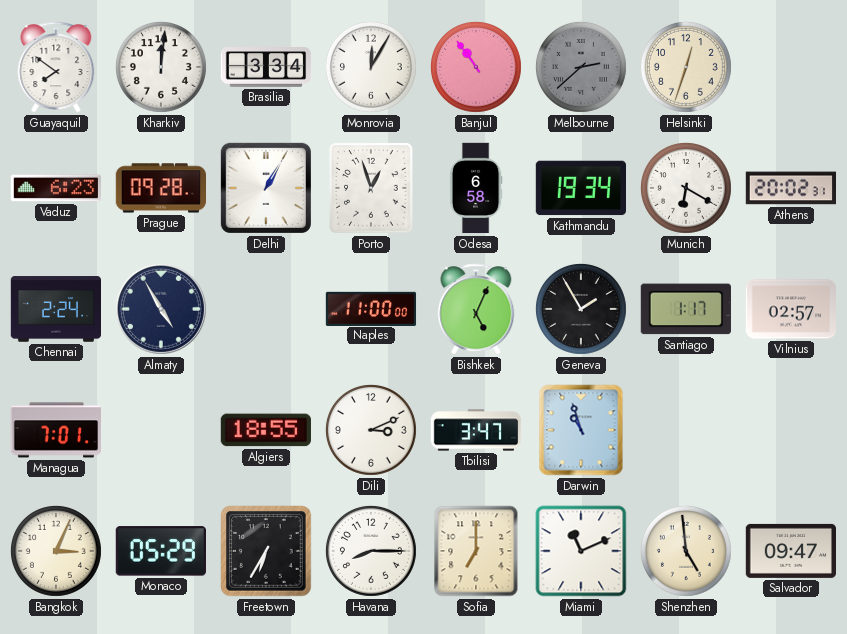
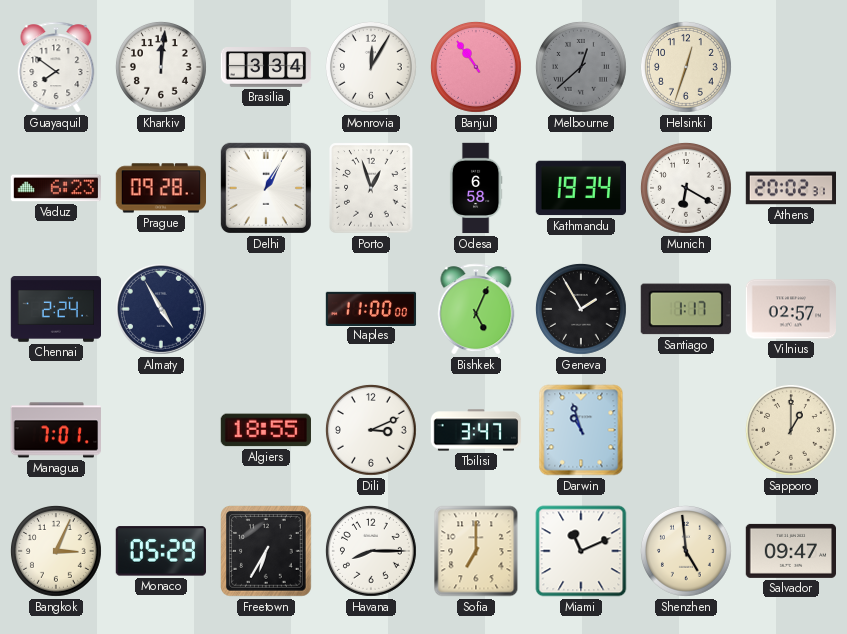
Melbourne: 2:38 -> 12:38 (582, 68)
Sapporo: none -> 1:00 (792, 431)
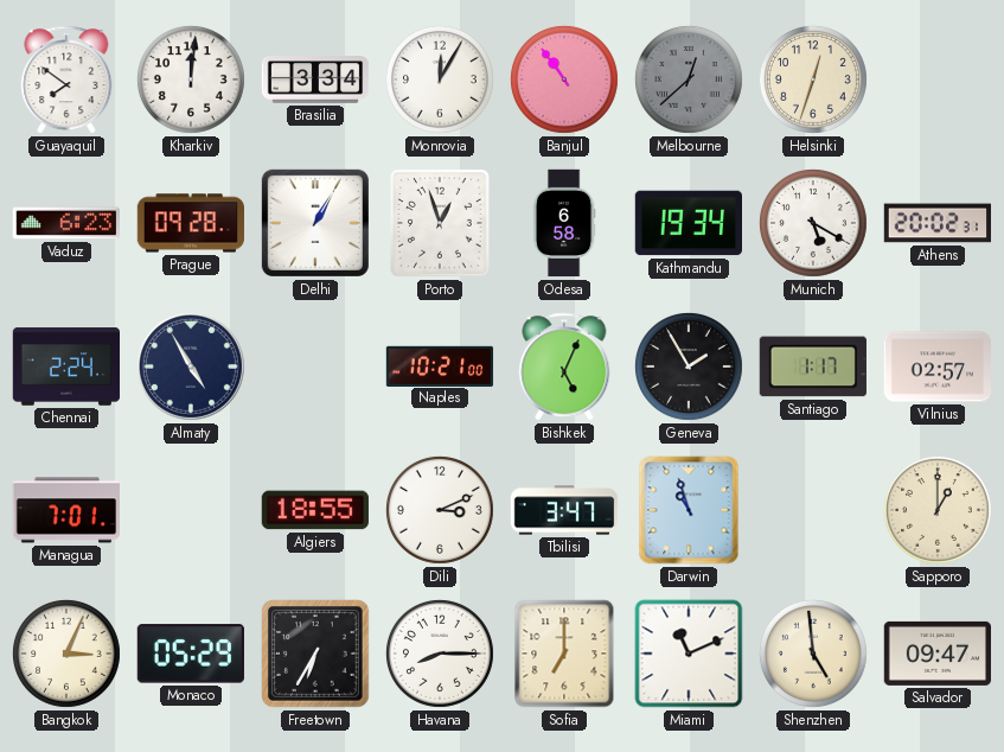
Munich: 6:20 -> 5:20 (814, 224)
Naples: 11:00 -> 10:21 (440, 365)
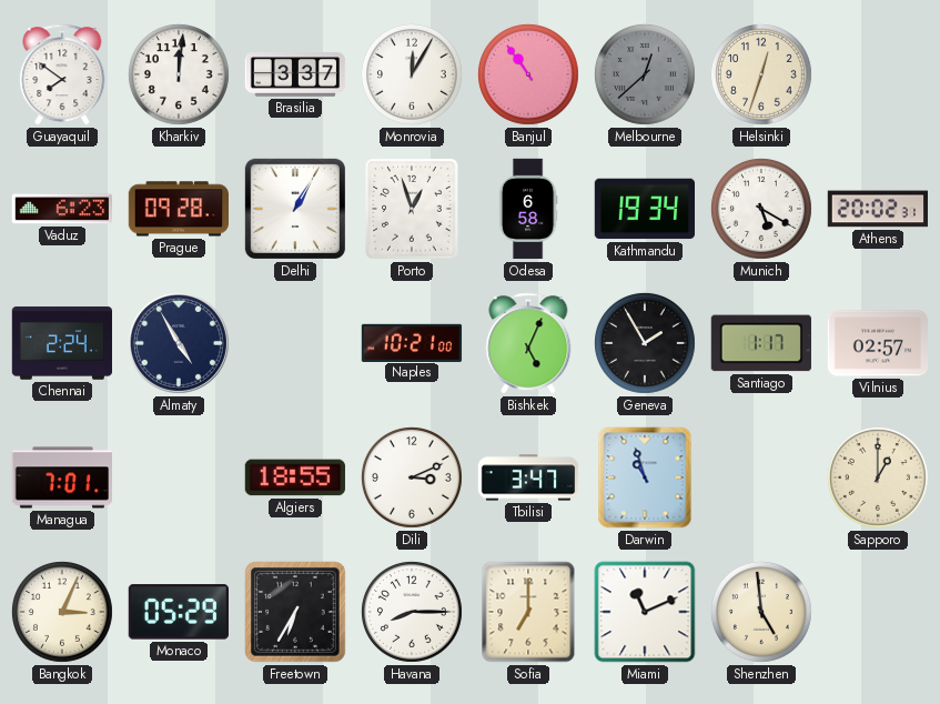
Brasilia: 3:34 -> 3:37 (295, 76)
Salvador: 09:47 -> none (936, 654)
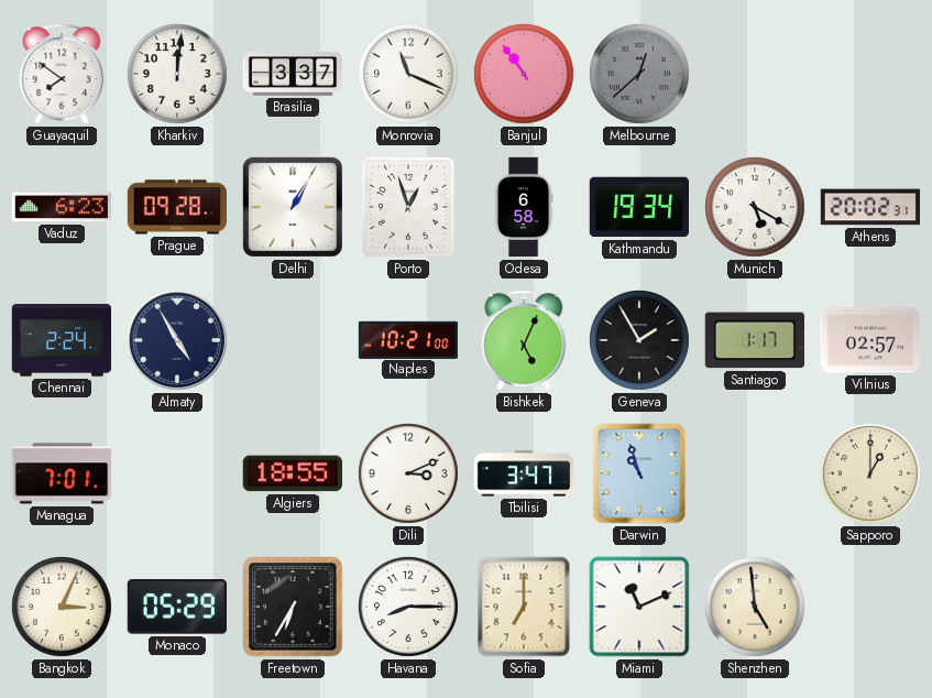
Monrovia: 12:05 -> 11:19 (409, 75)
Helsinki: 12:33 -> none (762, 76)
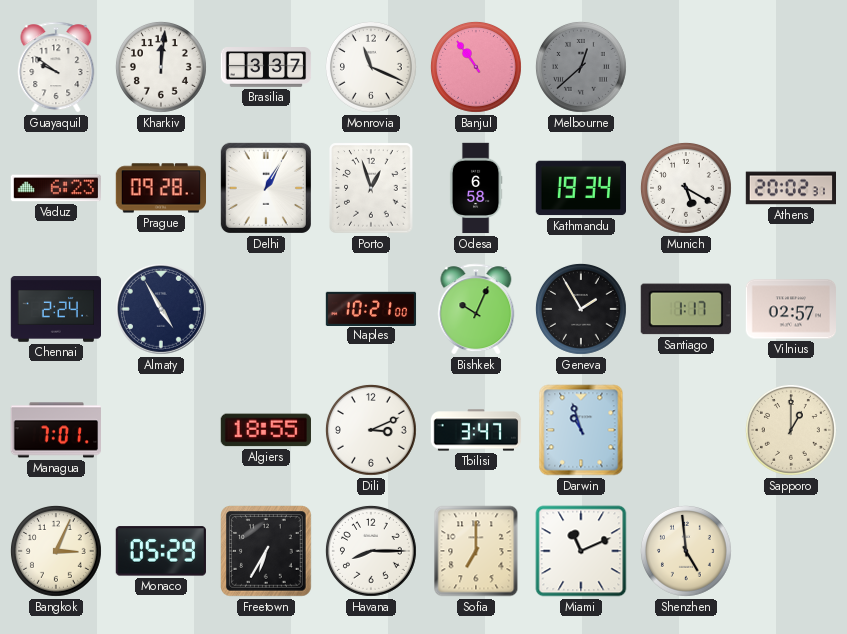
Guayaquil: 7:51 -> 9:51 (56, 67)
Bishkek: 5:04 -> 10:04 (476, 309)
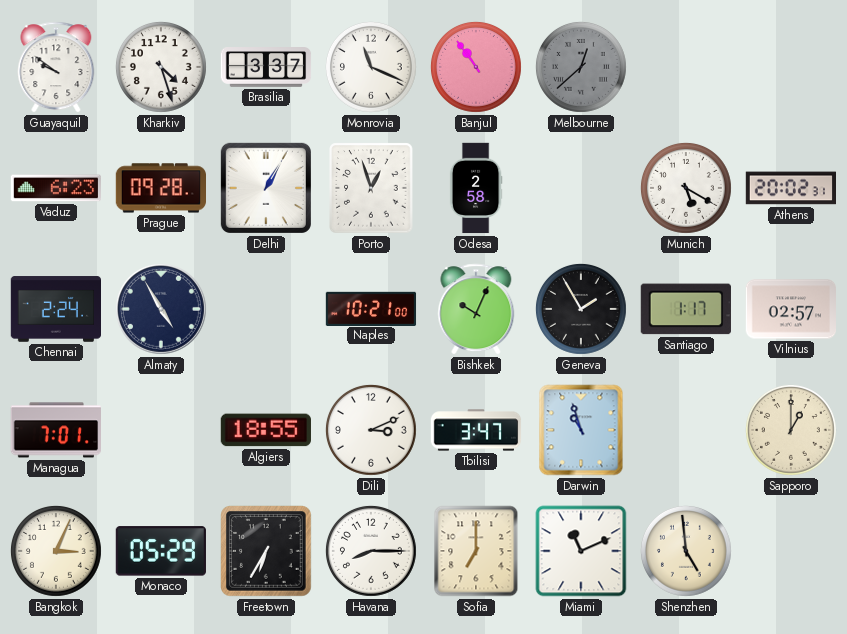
Kharkiv: 12:01 -> 4:27 (162, 68)
Odesa: 6:58 -> 2:58 (476, 188)
Kathmandu: 19:34 -> none (580, 188)
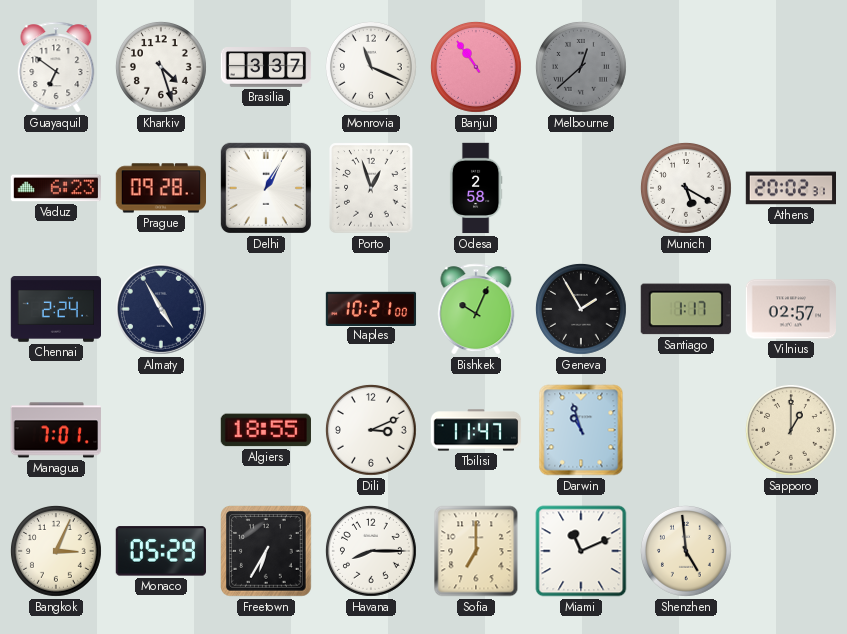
Guayaquil: 9:51 -> 6:51 (56, 67)
Tbilisi: 3:47 -> 11:47 (476, 430)
